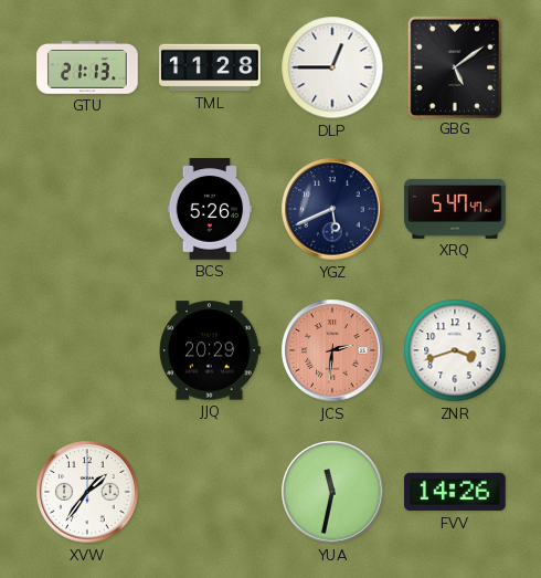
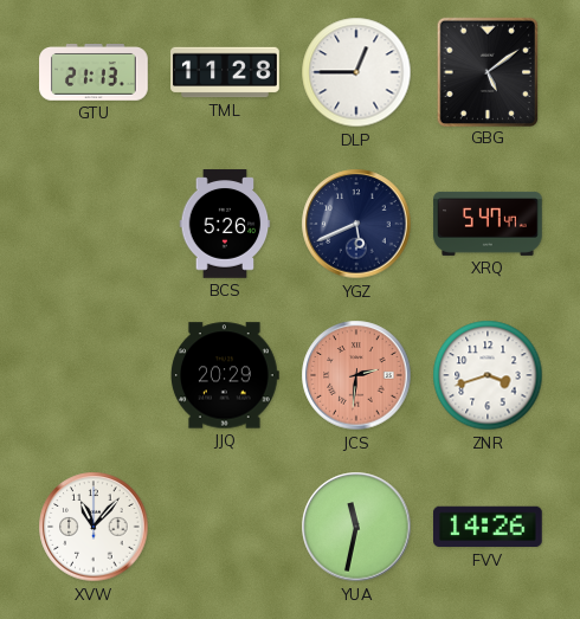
XVW: 1:36 -> 11:07 (94, 527)
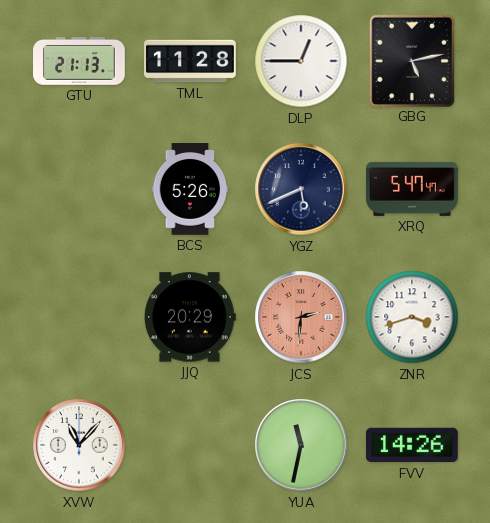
GBG: 5:09 -> 5:13 (411, 60)
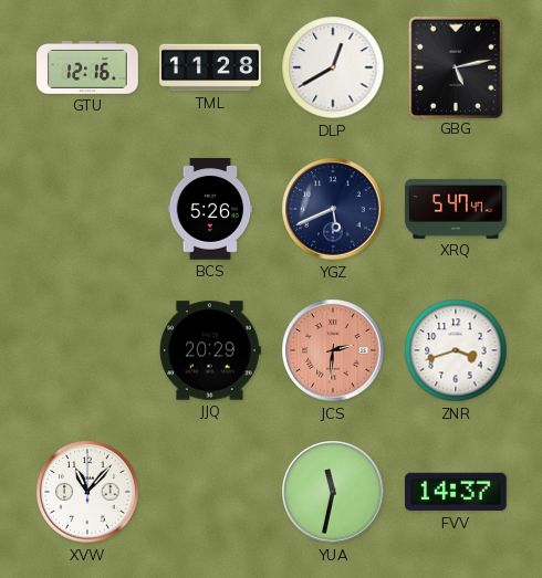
GTU: 21:13 -> 12:16 (87, 69)
DLP: 12:45 -> 12:40 (333, 67)
FVV: 14:26 -> 14:37 (457, 492)
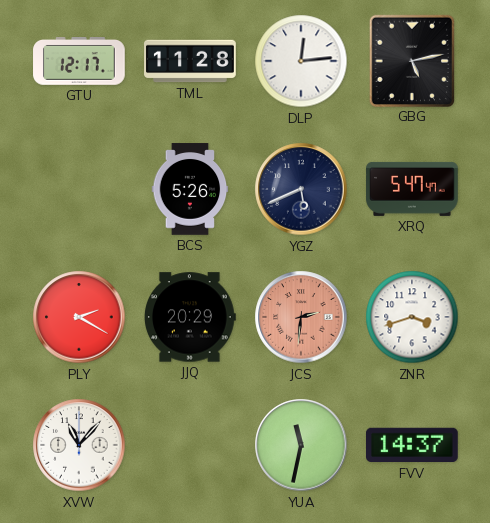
GTU: 12:16 -> 12:17 (79, 62)
DLP: 12:40 -> 12:14 (301, 61)
PLY: none -> 2:20 (79, 317)
